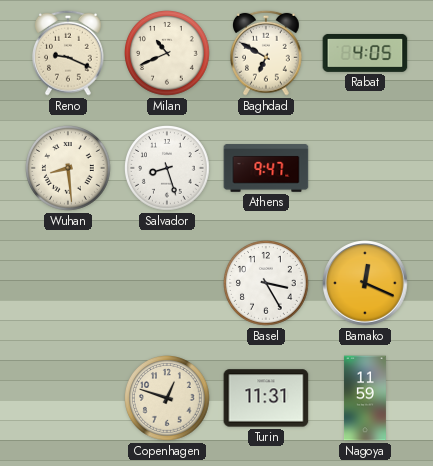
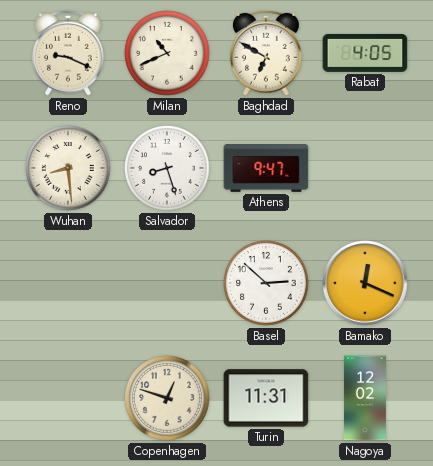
Basel: 3:25 -> 2:52 (267, 284)
Nagoya: 11:59 -> 12:02 (365, 398)
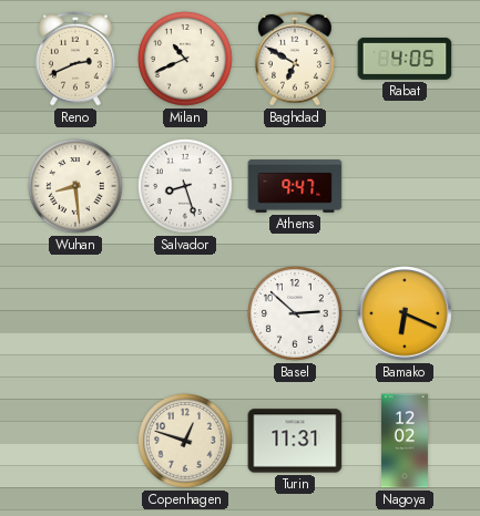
Reno: 9:19 -> 2:41 (76, 59)
Bamako: 12:19 -> 6:19 (405, 313)
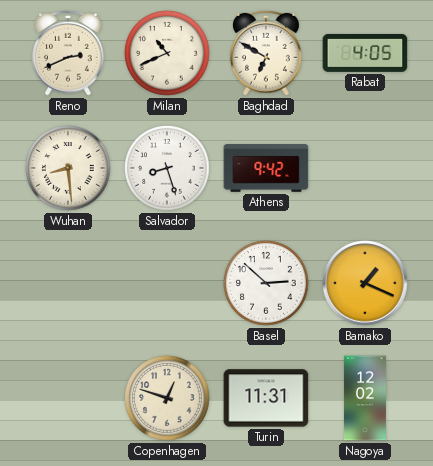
Athens: 9:47 -> 9:42 (266, 168)
Bamako: 6:19 -> 1:19 (365, 283)
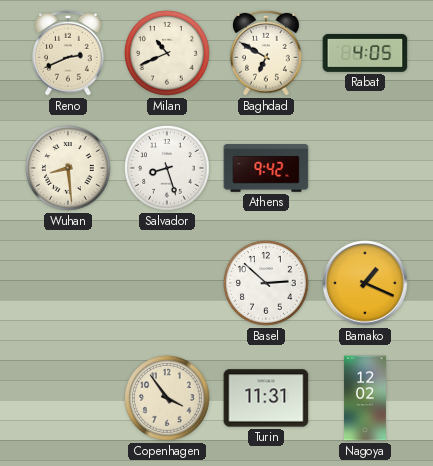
Copenhagen: 12:48 -> 3:54 (168, 399)
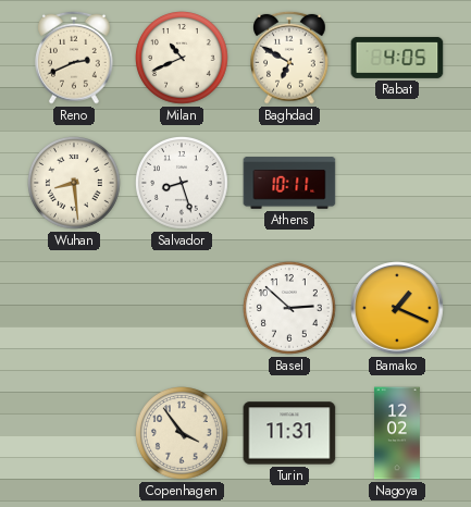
Athens: 9:42 -> 10:11 (289, 183)
